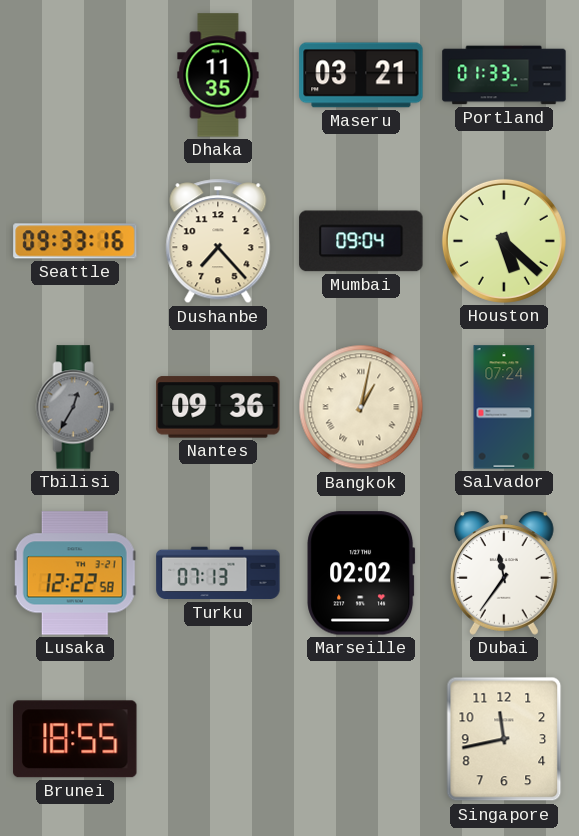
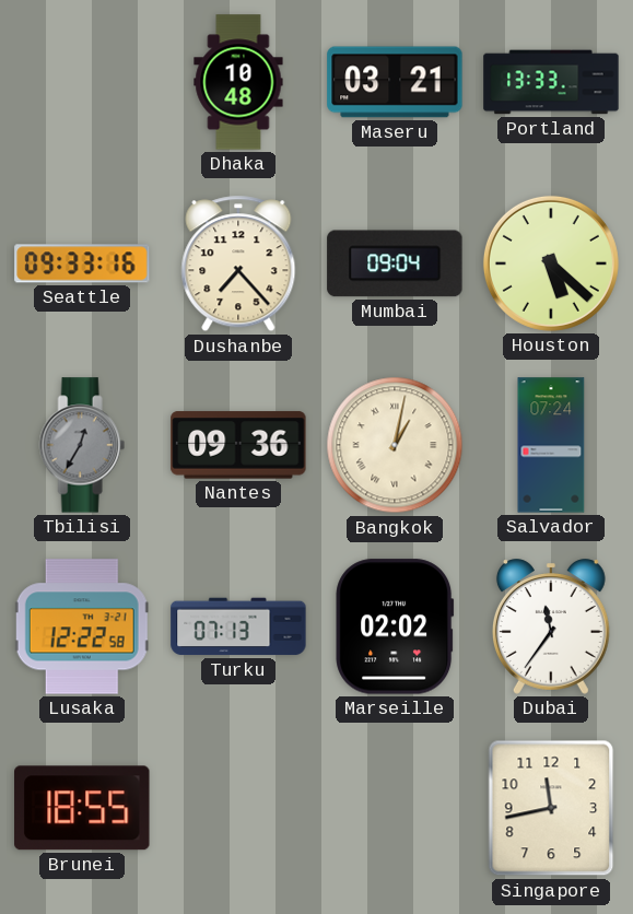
Dhaka: 11:35 -> 10:48 (238, 82)
Portland: 01:33 -> 13:33 (551, 82)
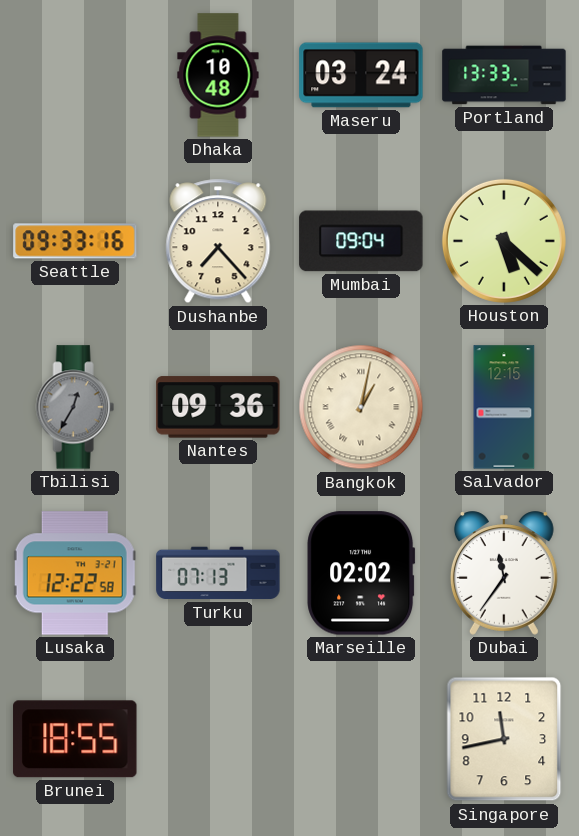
Maseru: 03:21 -> 03:24 (361, 75)
Salvador: 07:24 -> 12:15 (504, 407)
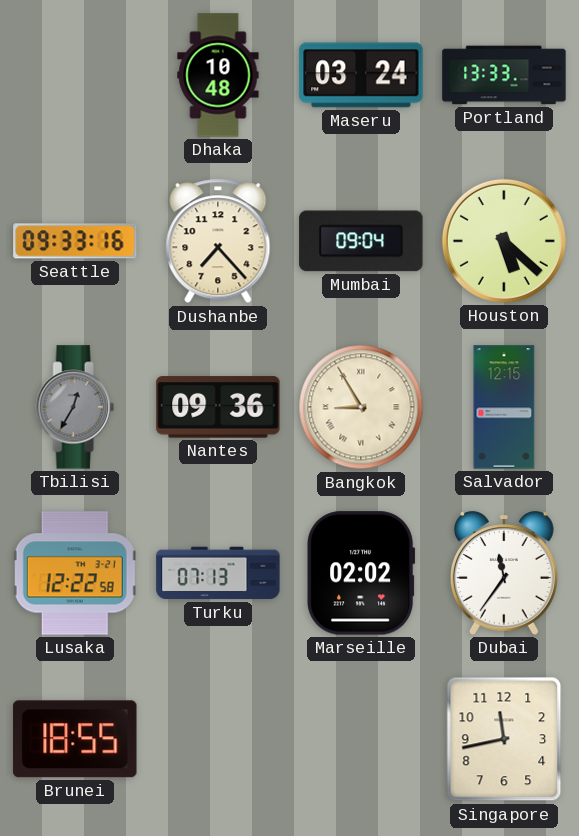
Bangkok: 1:02 -> 8:55 (361, 407)
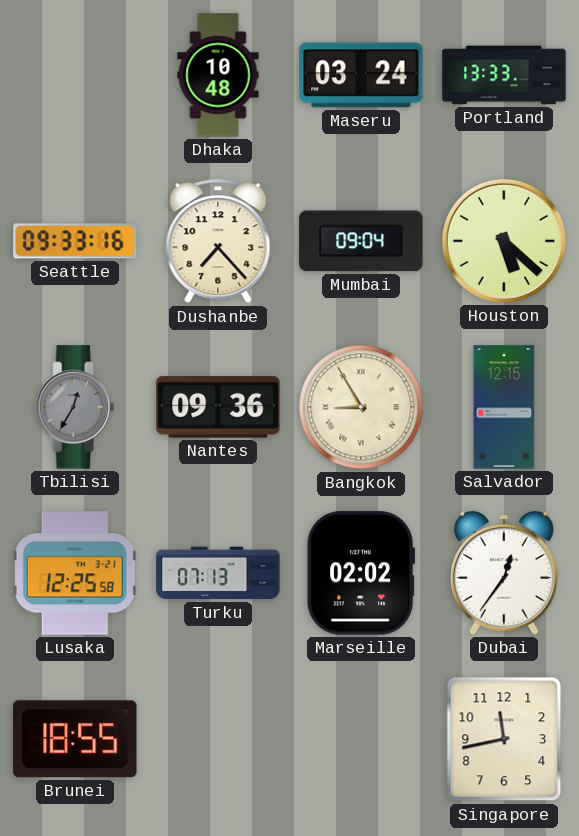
Lusaka: 12:22 -> 12:25 (75, 573)
Dubai: 11:36 -> 12:36 (504, 573)
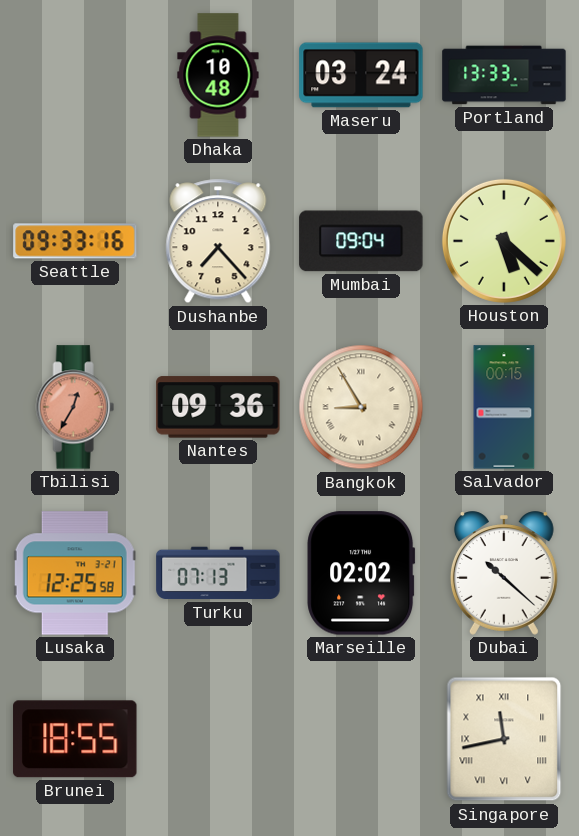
Tbilisi dial: grey -> salmon (75, 407)
Salvador: 12:15 -> 00:15 (504, 407)
Dubai: 12:36 -> 10:22 (504, 573)
Singapore numerals: Arabic -> Roman (504, 739)
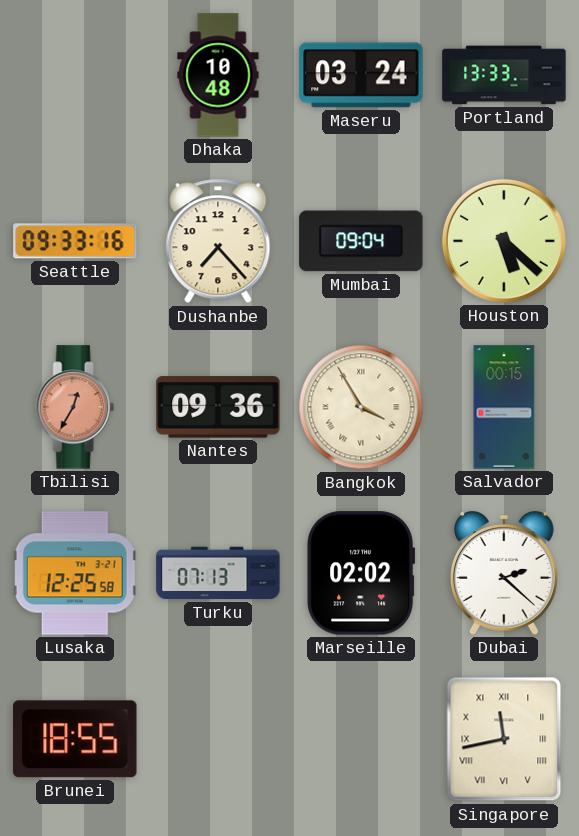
Bangkok: 8:55 -> 3:55 (361, 407)
Dubai: 10:22 -> 2:22 (504, 573)
